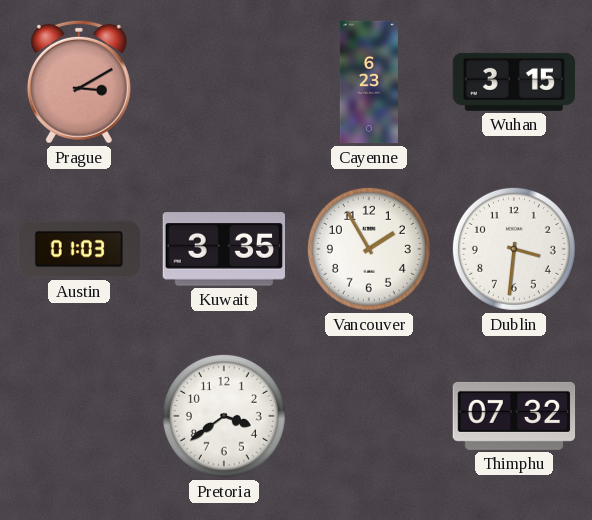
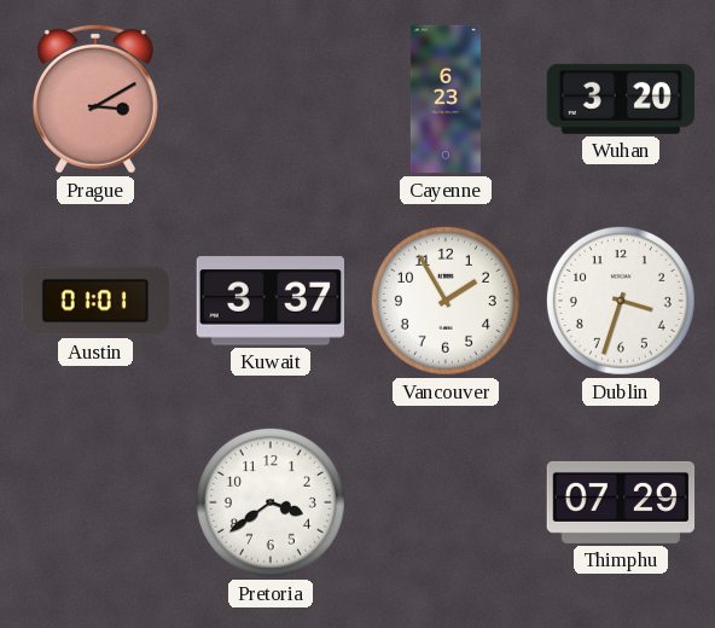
Wuhan: 3:15 -> 3:20 (620, 99)
Austin: 01:03 -> 01:01 (94, 301)
Kuwait: 3:35 -> 3:37 (269, 301)
Dublin: 3:31 -> 3:33 (621, 301)
Thimphu: 07:32 -> 07:29 (621, 502)
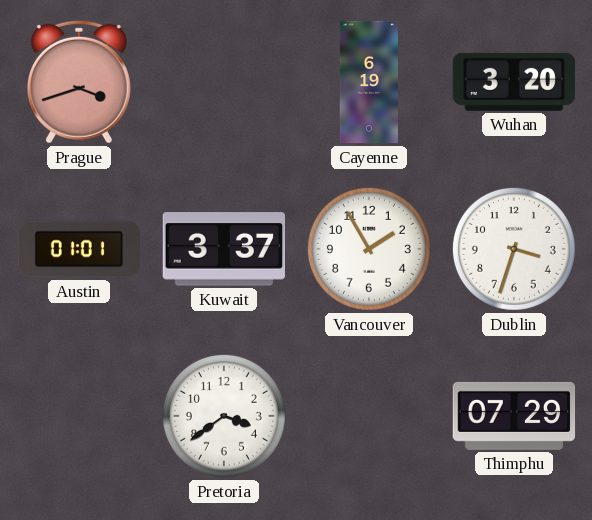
Prague: 3:10 -> 3:42 (79, 82)
Cayenne: 6:23 -> 6:19 (369, 82)
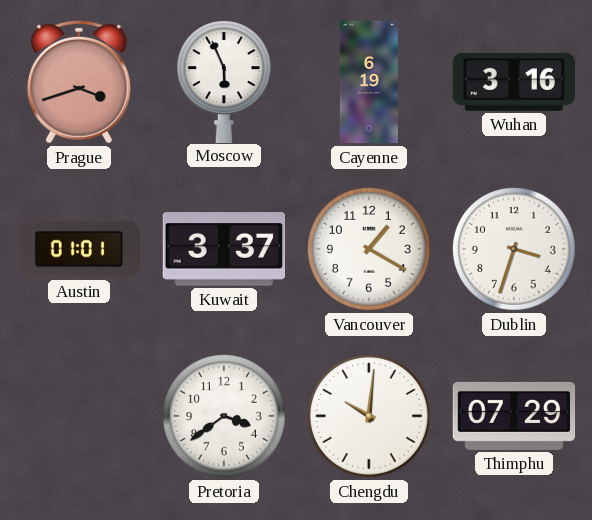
Moscow: none -> 5:56 (224, 81)
Wuhan: 3:20 -> 3:16 (513, 82)
Vancouver: 1:55 -> 1:20 (369, 249)
Chengdu: none -> 10:01 (369, 416)
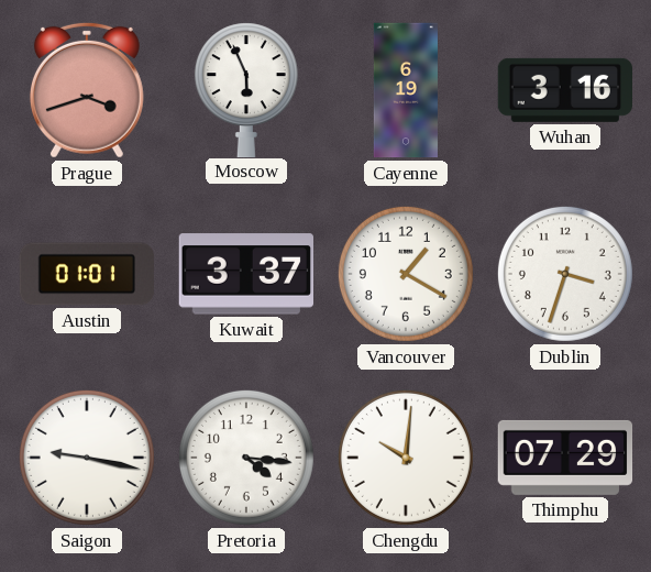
Saigon: none -> 9:17 (87, 458)
Pretoria: 3:39 -> 4:16 (246, 458)
